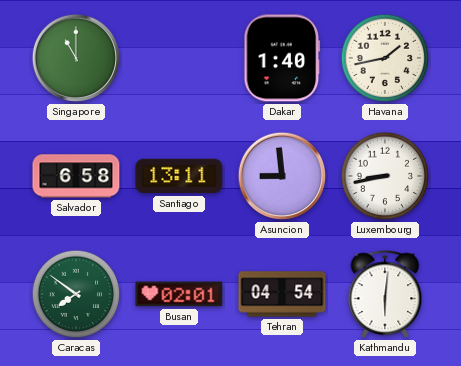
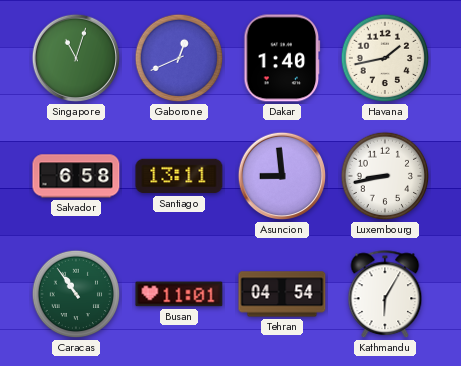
Singapore: 11:00 -> 11:03 (76, 58)
Gaborone: none -> 12:41 (179, 58)
Caracas: 7:51 -> 10:54 (76, 294)
Busan: 02:01 -> 11:01 (179, 294)
Kathmandu: 6:01 -> 6:05 (385, 295)
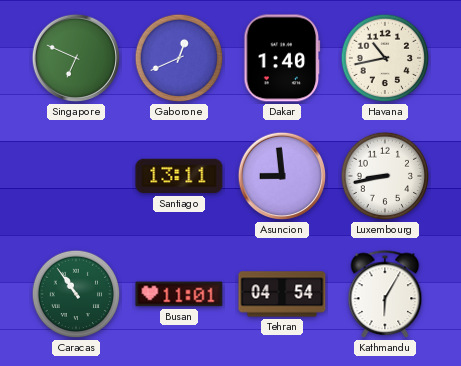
Singapore: 11:03 -> 6:49 (76, 58)
Havana: 1:43 -> 10:43 (385, 58)
Salvador: 6:58 -> none (76, 176)
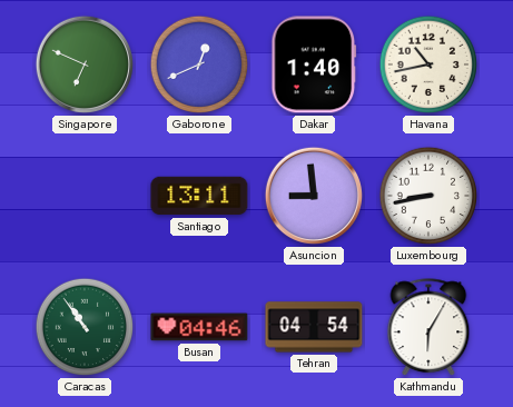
Busan: 11:01 -> 04:46 (199, 327)
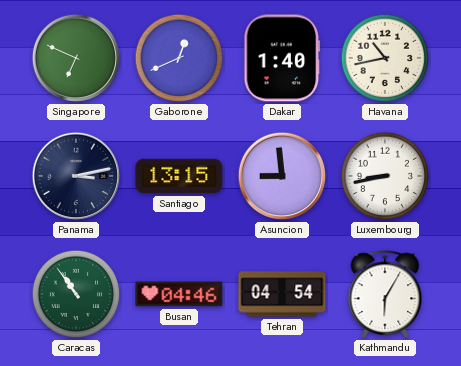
Panama: none -> 3:13 (76, 176)
Santiago: 13:11 -> 13:15 (179, 176)
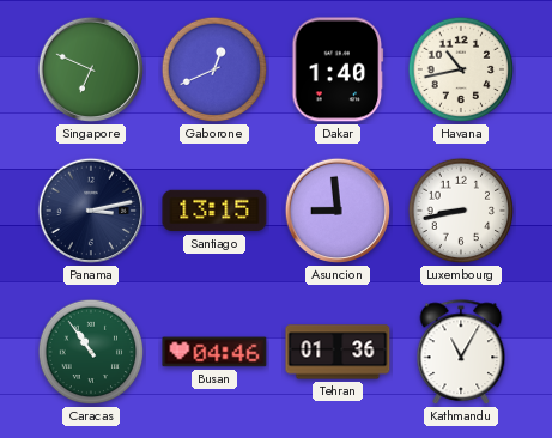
Tehran: 04:54 -> 01:36 (338, 352)
Kathmandu: 6:05 -> 11:05 (461, 353)
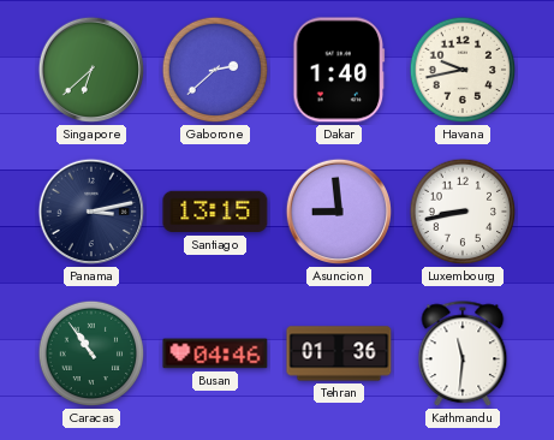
Singapore: 6:49 -> 6:38 (91, 70)
Gaborone: 12:41 -> 2:38 (215, 70)
Havana: 10:43 -> 9:43 (463, 70)
Kathmandu: 11:05 -> 11:31 (463, 355)
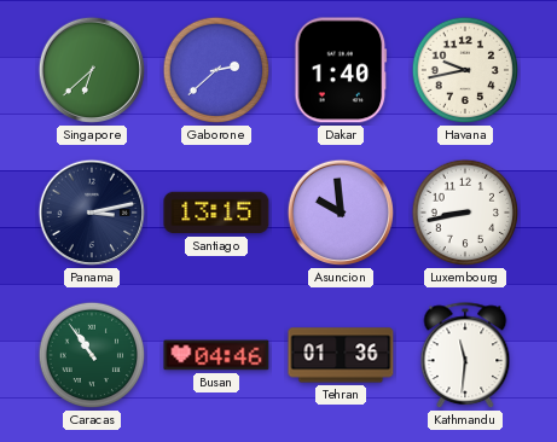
Asuncion: 8:59 -> 9:59 (341, 213)
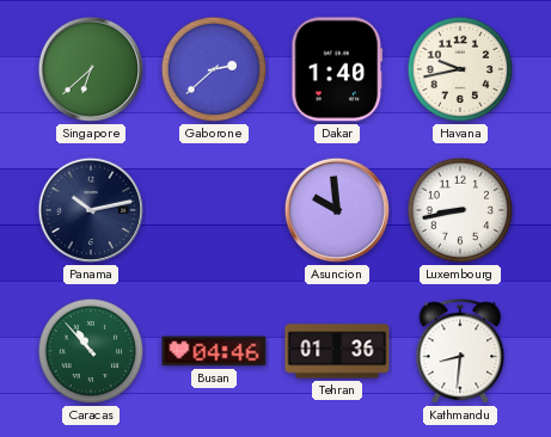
Panama: 3:13 -> 10:13 (91, 210)
Santiago: 13:15 -> none (216, 213)
Caracas: 10:54 -> 10:53 (91, 351)
Kathmandu: 11:31 -> 8:31 (460, 352)
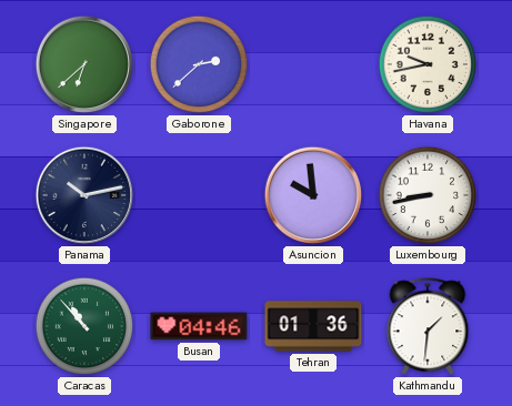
Dakar: 1:40 -> none (337, 69)
Kathmandu: 8:31 -> 1:31 (428, 327)
